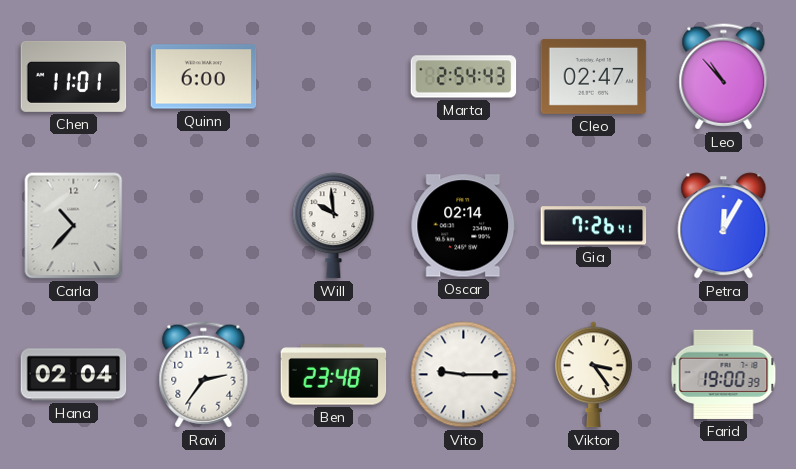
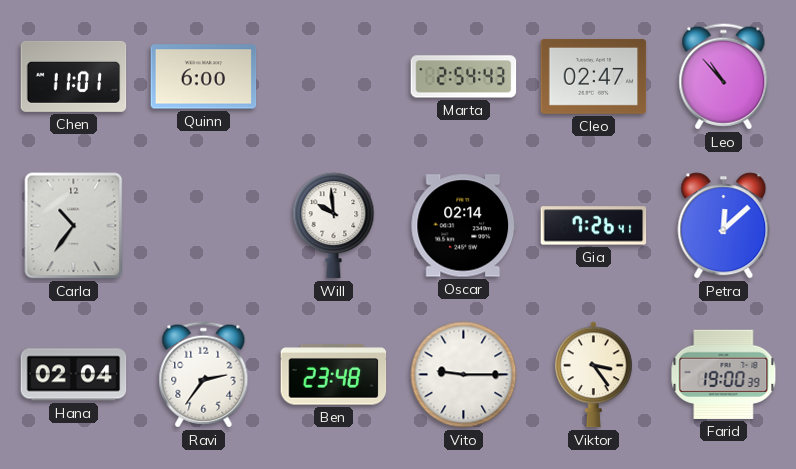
Carla: 10:37 -> 10:36 (74, 226)
Petra: 12:05 -> 12:08 (724, 226)
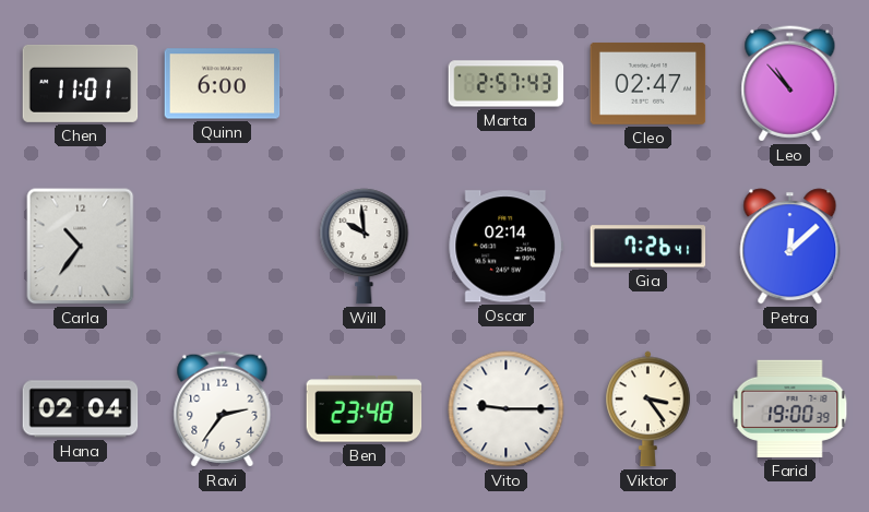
Marta: 2:54 -> 2:57 (507, 84)
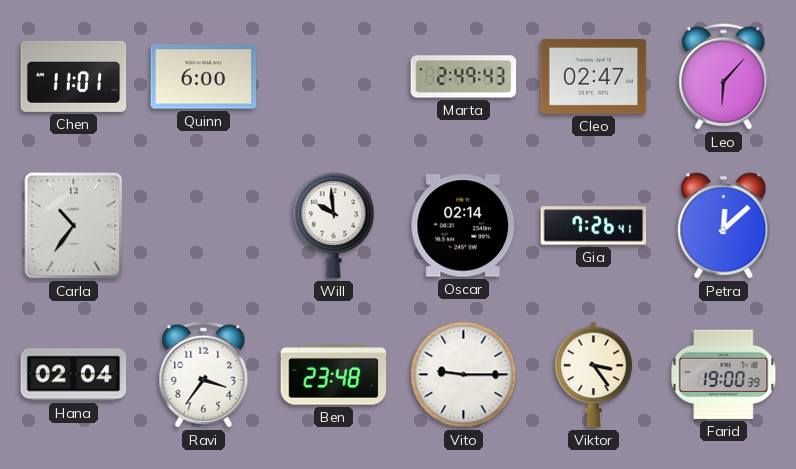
Marta: 2:57 -> 2:49 (464, 77)
Leo: 10:53 -> 6:07 (724, 77)
Ravi: 2:36 -> 3:36 (204, 375)
